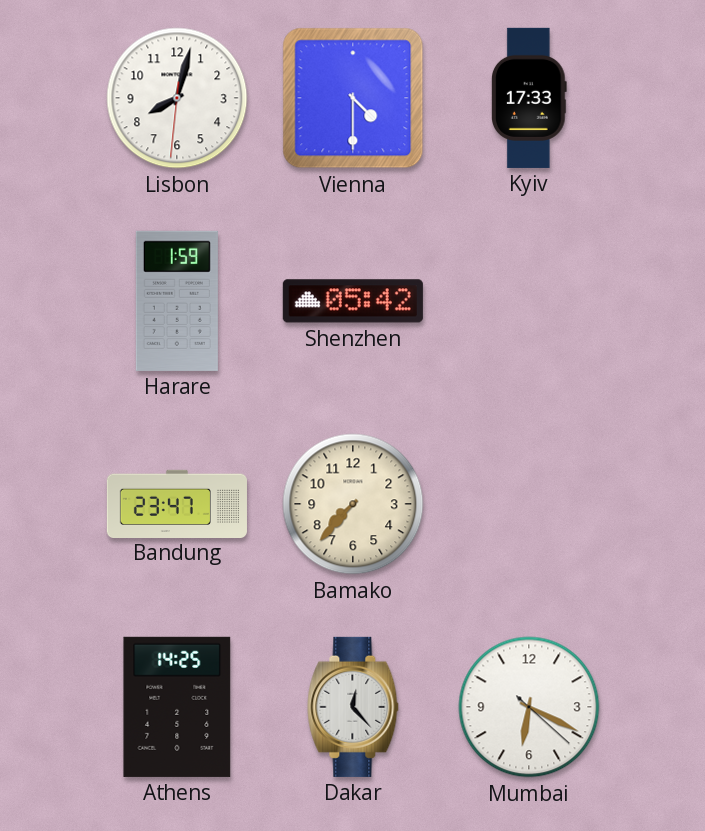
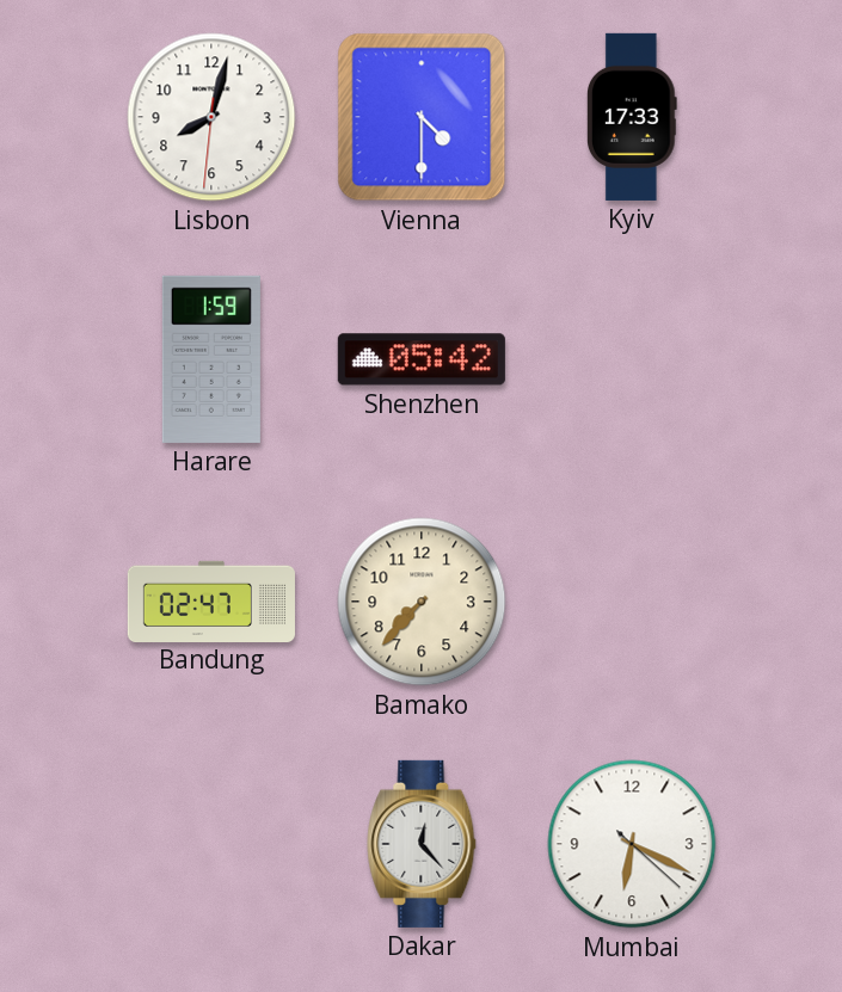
Bandung: 23:47 -> 02:47 (211, 600)
Athens: 14:25 -> none (177, 707)
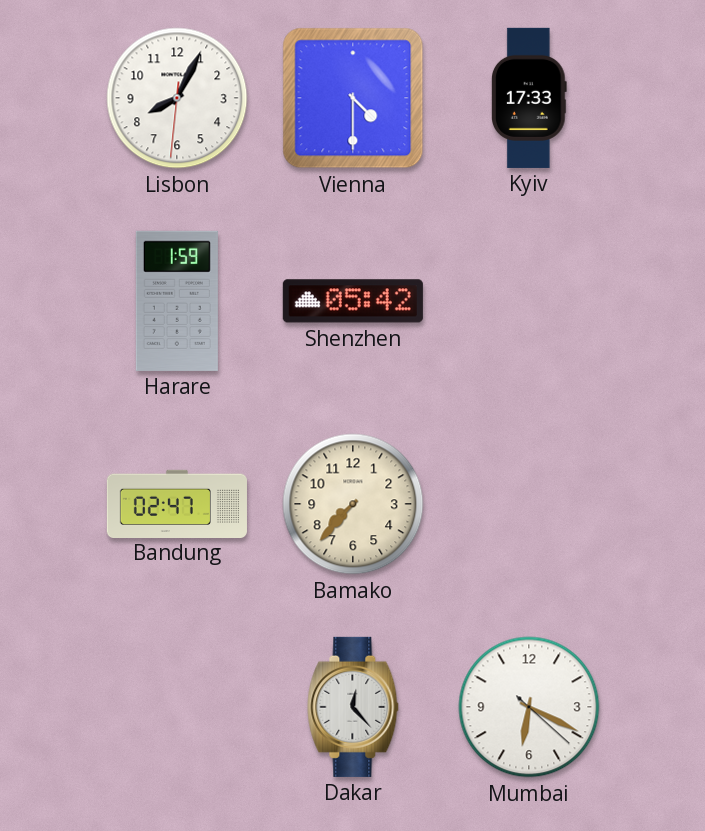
Lisbon: 8:02 -> 8:04 (177, 98)
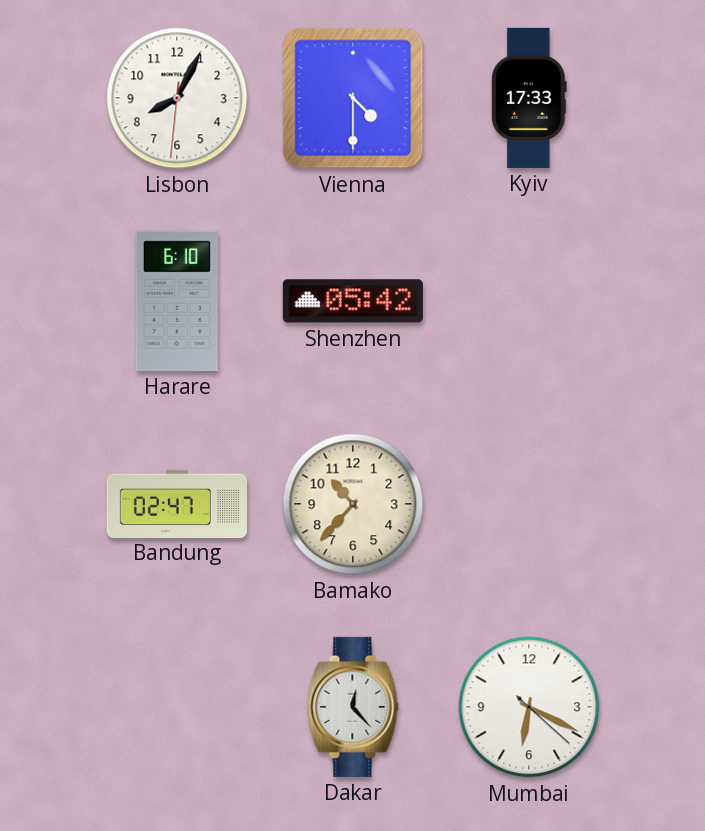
Harare: 1:59 -> 6:10 (177, 301)
Bamako: 7:37 -> 10:37 (353, 504)
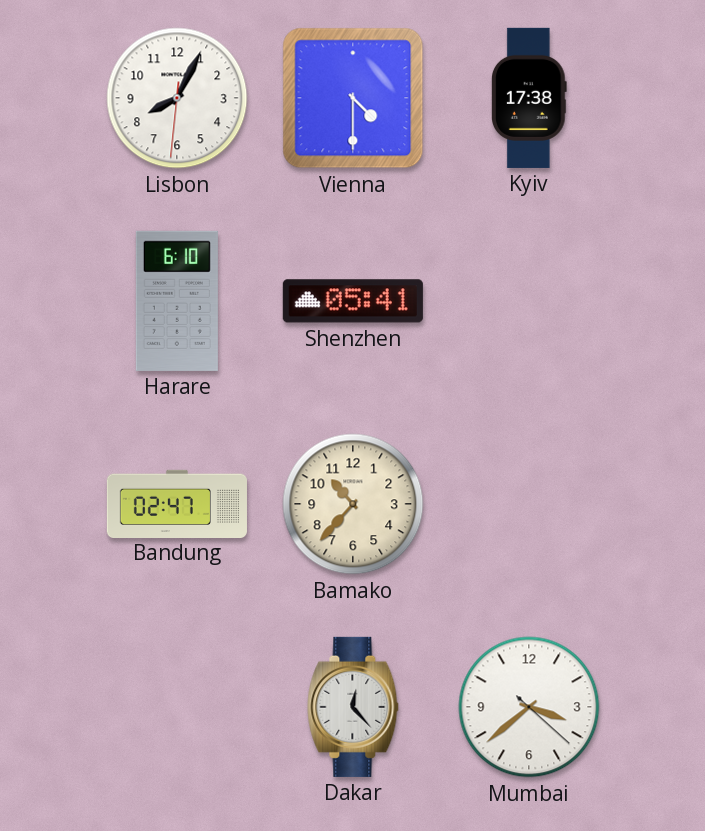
Kyiv: 17:33 -> 17:38 (529, 98)
Shenzhen: 05:42 -> 05:41 (353, 301)
Mumbai: 6:19 -> 3:38 (529, 707)
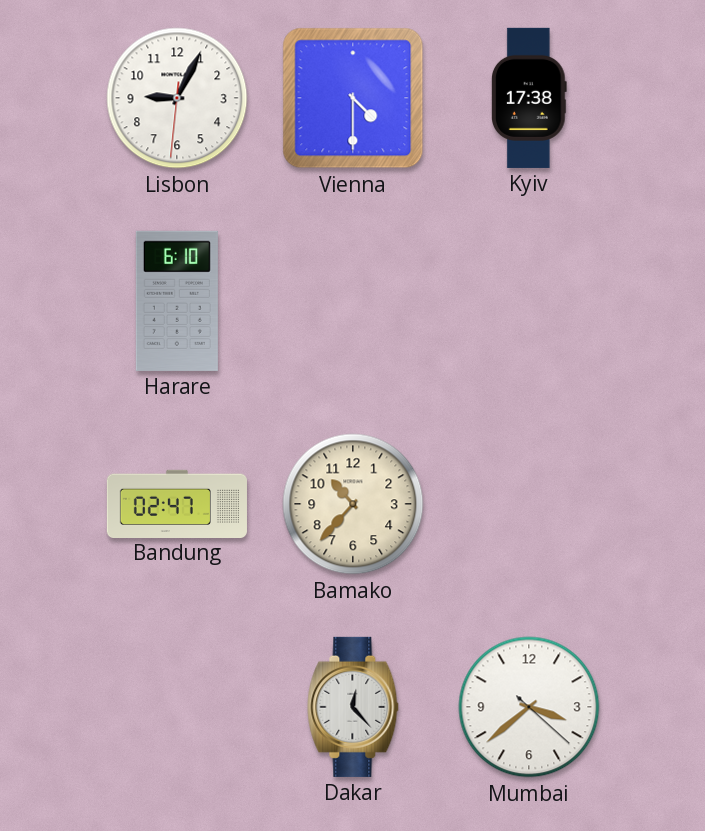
Lisbon: 8:04 -> 9:04 (177, 98)
Shenzhen: 05:41 -> none (353, 301)
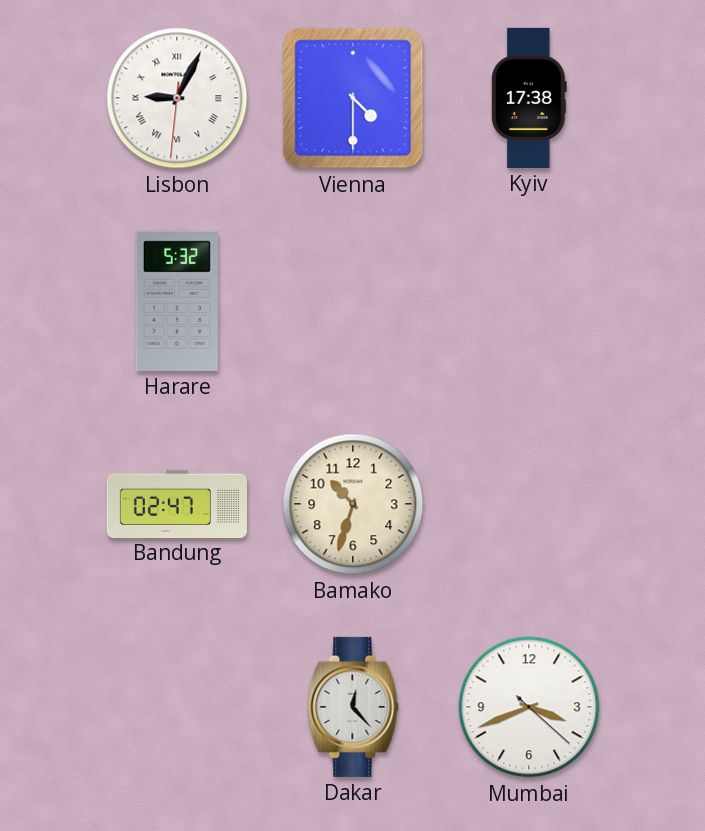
Lisbon numerals: Arabic -> Roman (177, 98)
Harare: 6:10 -> 5:32 (177, 301)
Bamako: 10:37 -> 10:33 (353, 504)
Mumbai: 3:38 -> 3:41 (529, 707)
